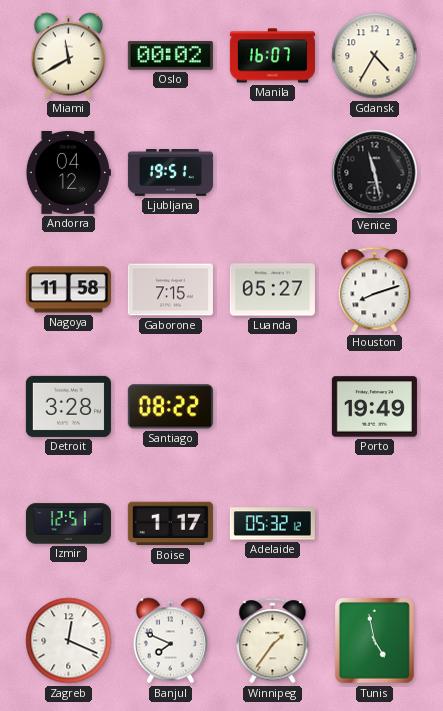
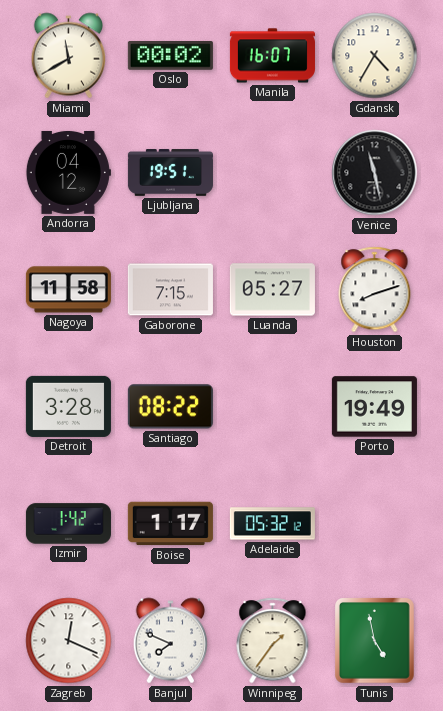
Izmir: 12:51 -> 1:42 (68, 524)
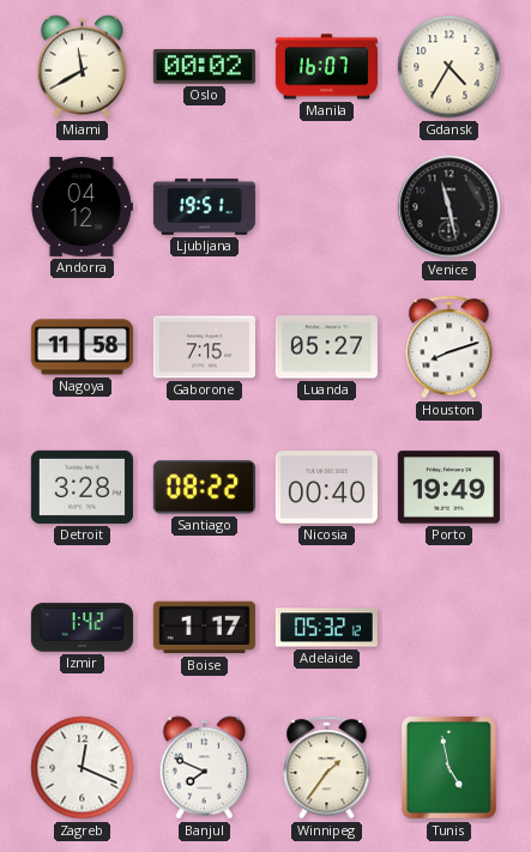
Nicosia: none -> 00:40 (326, 488)
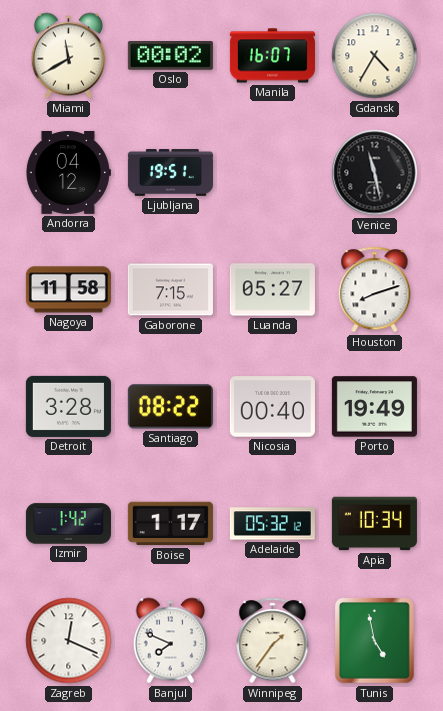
Apia: none -> 10:34 (374, 524)
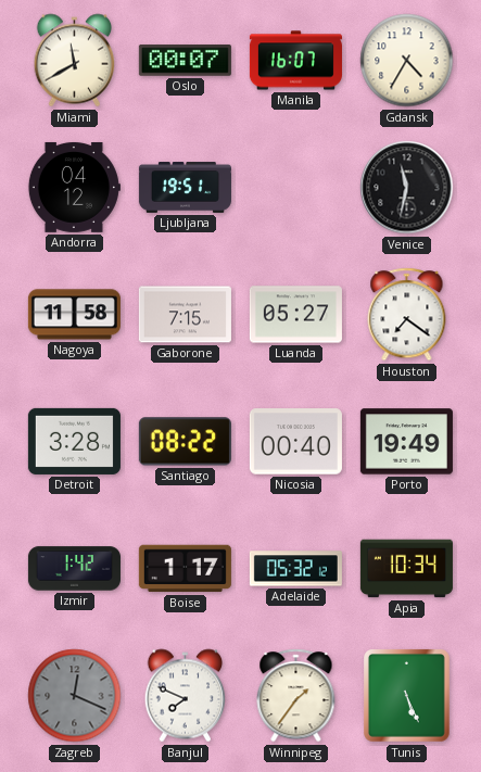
Oslo: 00:02 -> 00:07 (185, 61)
Venice: 11:28 -> 11:32 (407, 188)
Houston: 8:12 -> 7:21 (407, 315)
Zagreb dial: white -> grey (75, 696)
Tunis: 4:58 -> 5:26 (407, 696)
